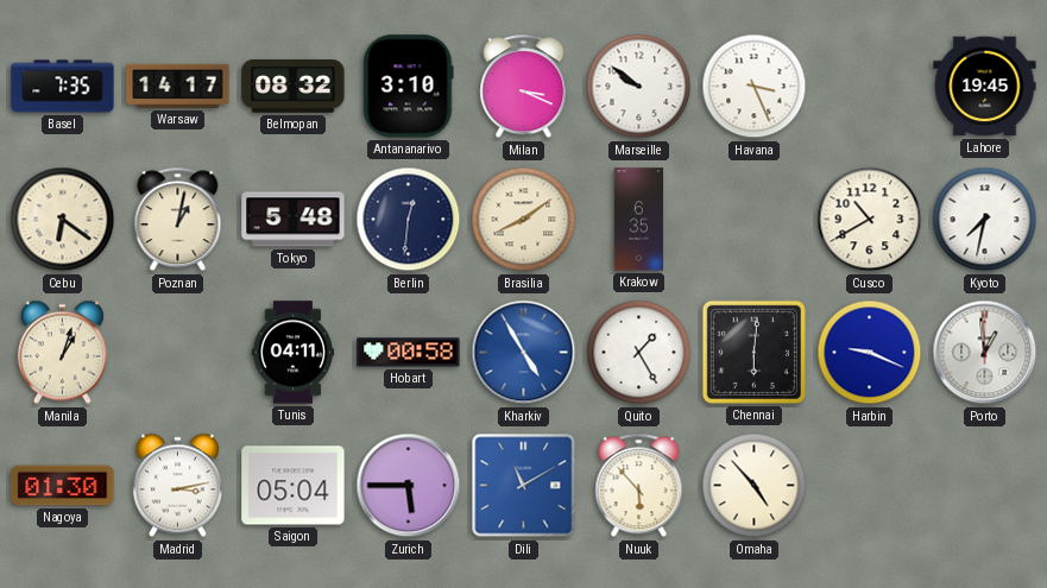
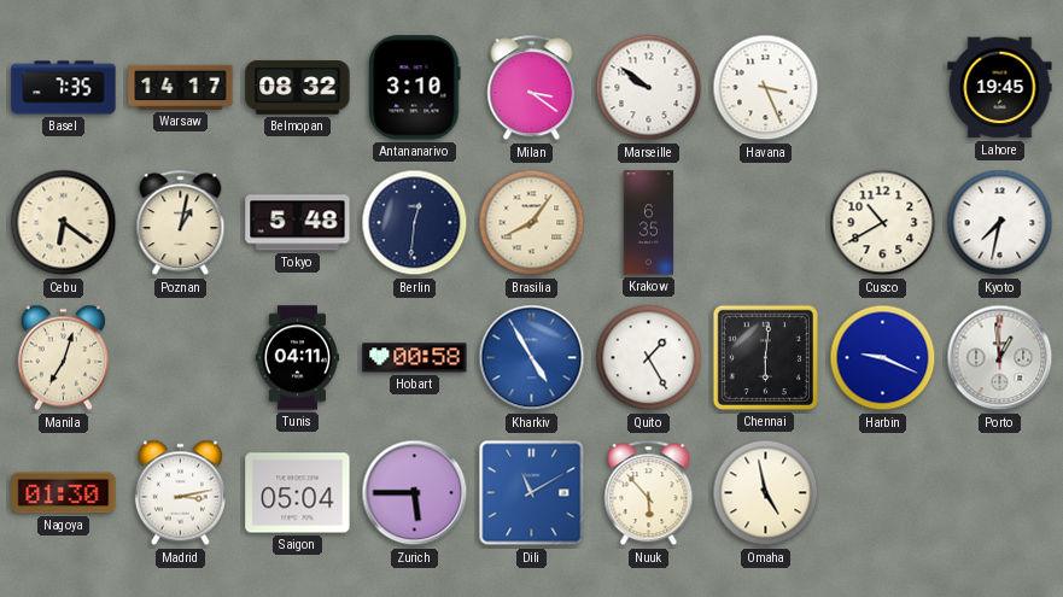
Milan: 3:19 -> 3:21 (532, 88)
Brasilia: 8:09 -> 8:06 (532, 223)
Manila: 1:03 -> 7:03 (63, 358)
Omaha: 4:53 -> 4:58 (766, 493)
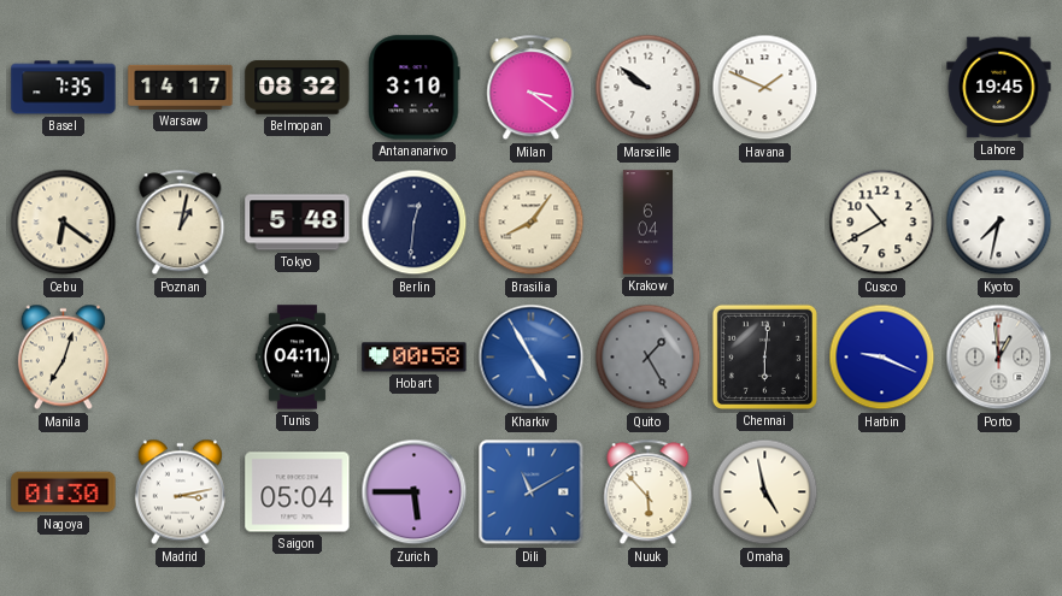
Havana: 3:26 -> 1:49 (765, 88)
Krakow: 6:35 -> 6:04 (647, 223)
Quito dial: white -> grey (649, 358)
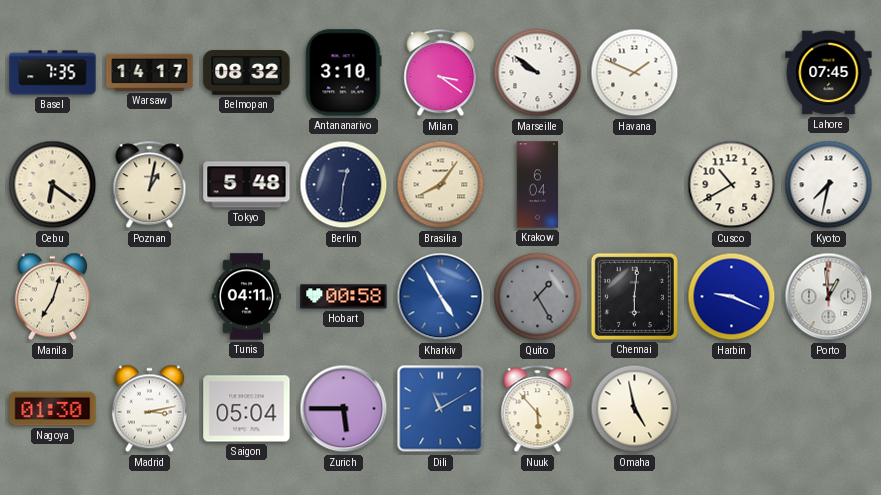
Lahore: 19:45 -> 07:45 (829, 73)
